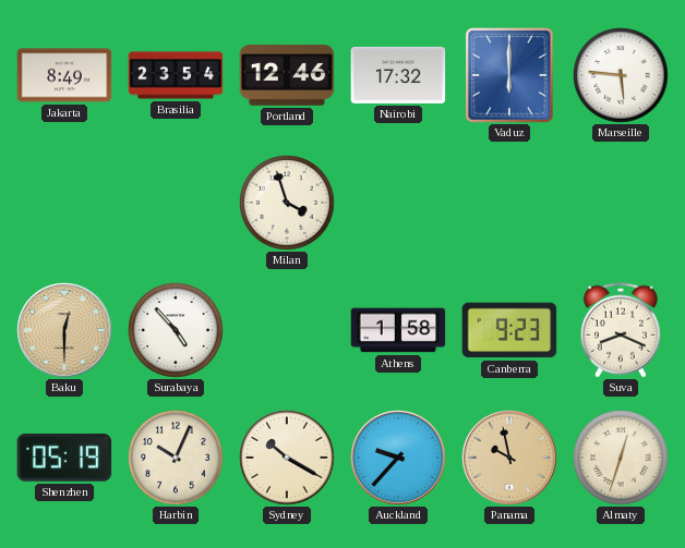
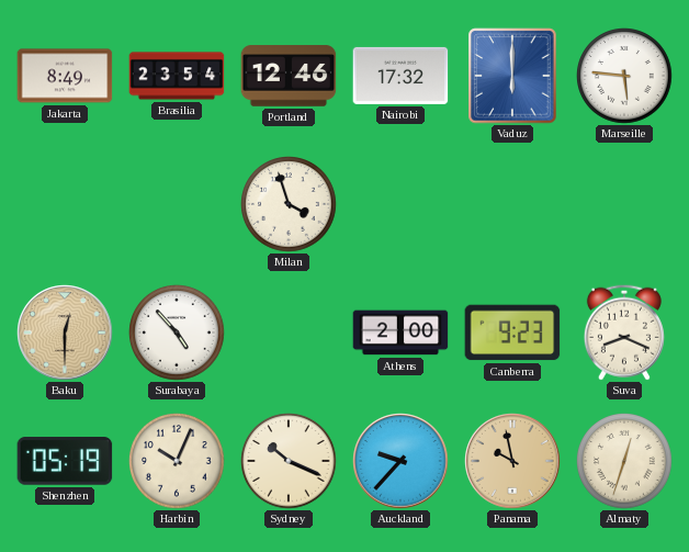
Athens: 1:58 -> 2:00 (400, 333)
Sydney: 10:20 -> 10:19 (290, 462)
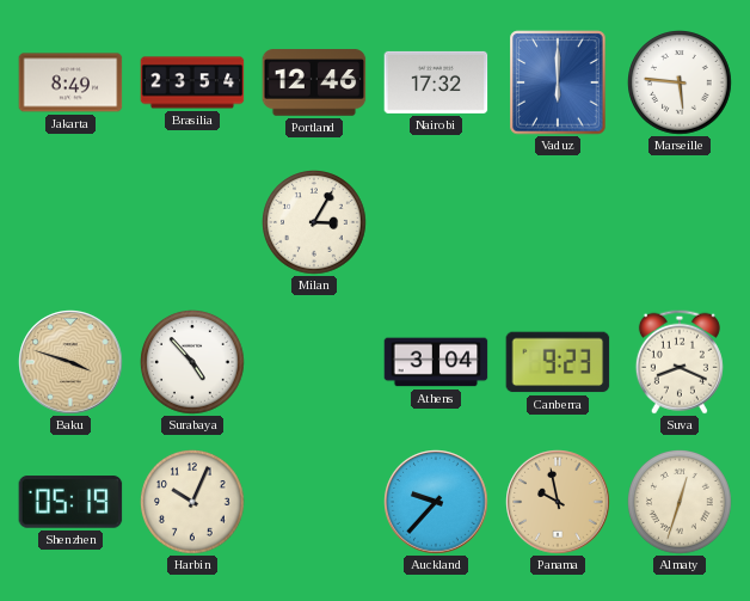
Milan: 3:57 -> 3:05 (315, 223)
Baku: 12:30 -> 3:48 (70, 362)
Athens: 2:00 -> 3:04 (436, 362)
Sydney: 10:19 -> none (290, 462)
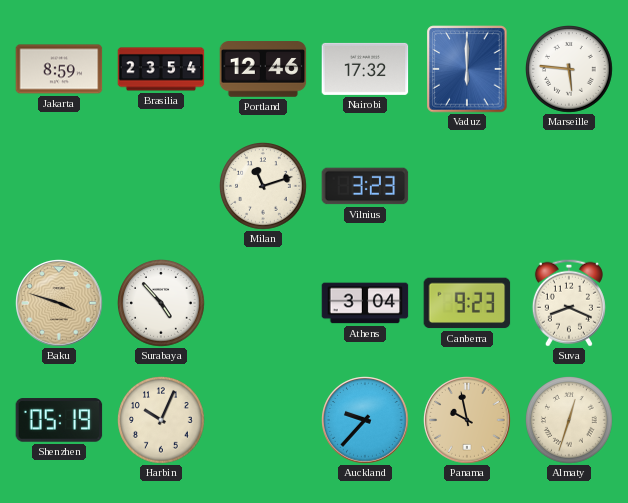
Jakarta: 8:49 -> 8:59 (59, 69)
Milan: 3:05 -> 11:12 (264, 187)
Vilnius: none -> 3:23 (365, 186)
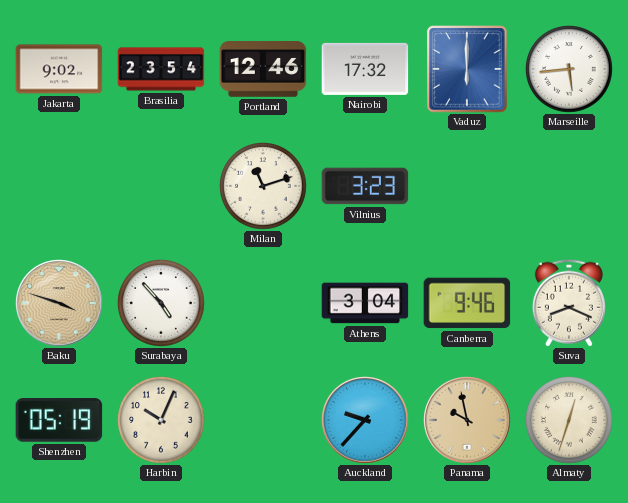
Jakarta: 8:59 -> 9:02 (59, 69)
Marseille: 5:46 -> 5:44 (570, 70)
Canberra: 9:23 -> 9:46 (467, 303)
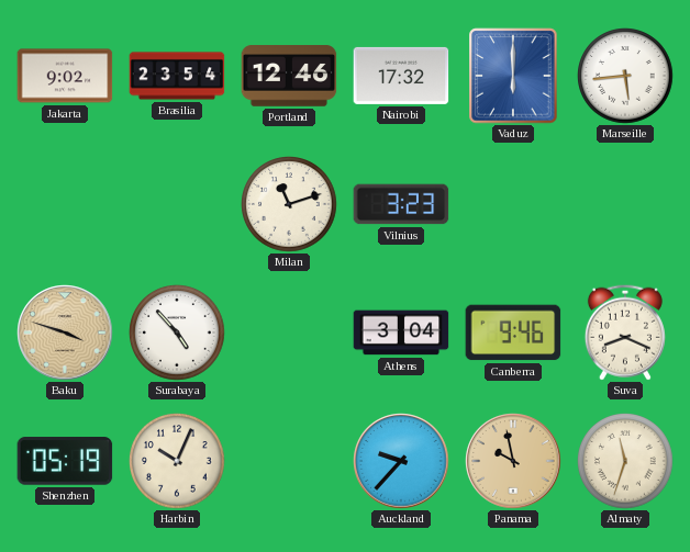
Almaty: 12:33 -> 11:33 (626, 462)
